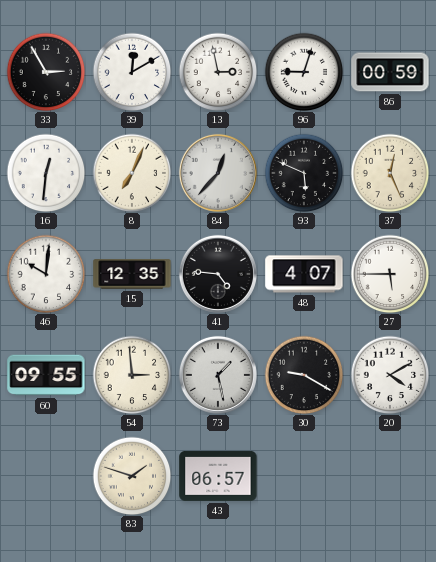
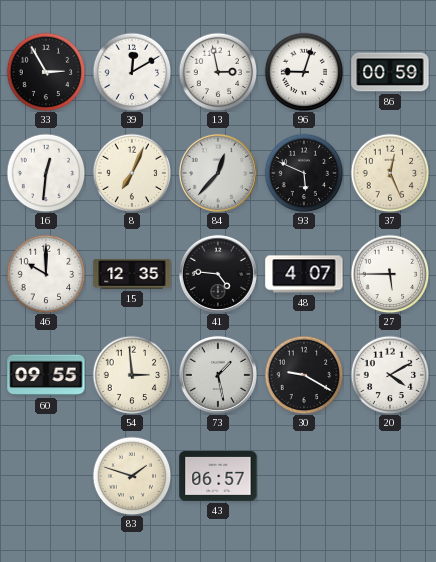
46: 10:01 -> 10:00 (46, 274)
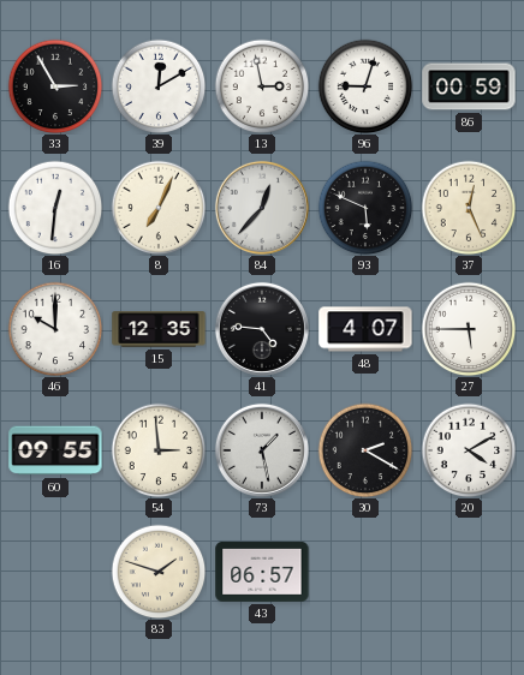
30: 9:20 -> 2:20 (365, 450)
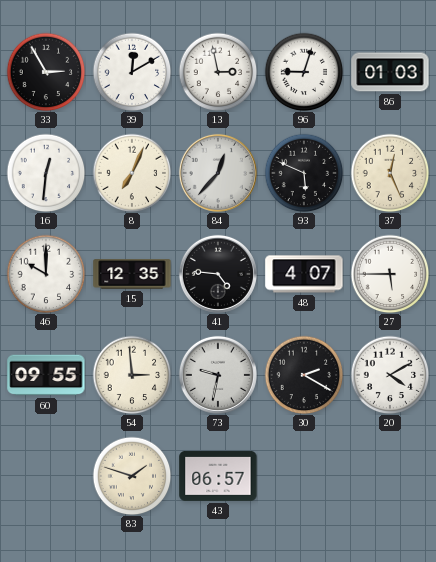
86: 00:59 -> 01:03 (390, 72)
73: 1:28 -> 9:32 (218, 375)
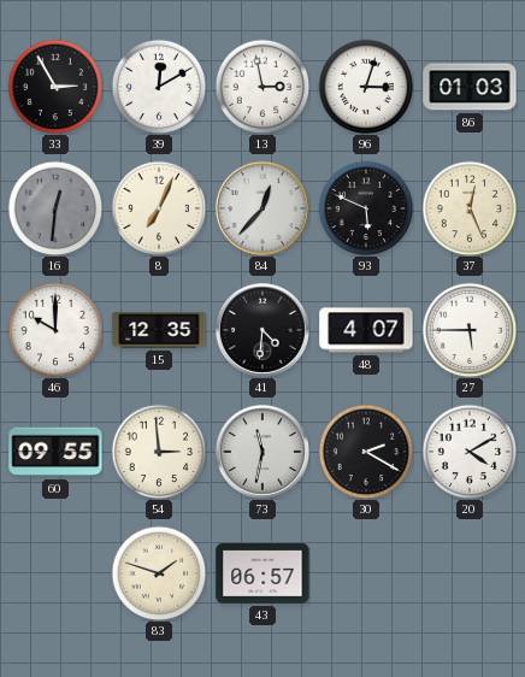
96: 9:03 -> 3:03 (366, 87)
16 dial: white -> grey (55, 208)
41: 4:46 -> 4:31 (262, 330)
73: 9:32 -> 11:32 (262, 452)
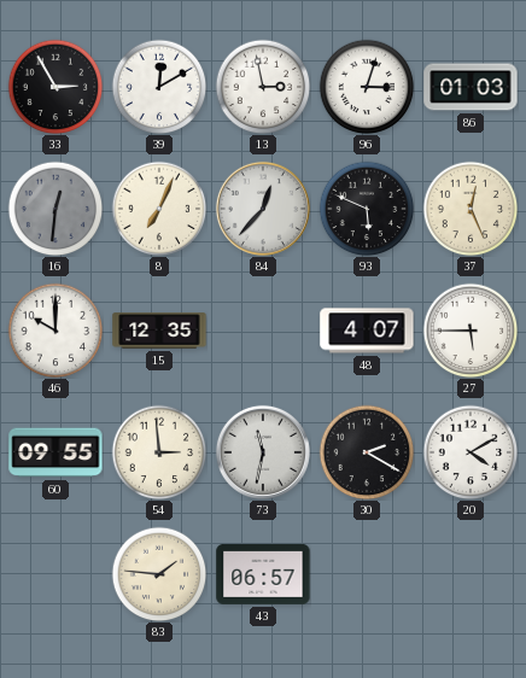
41: 4:31 -> none (262, 330)
83: 1:48 -> 1:46 (159, 574)
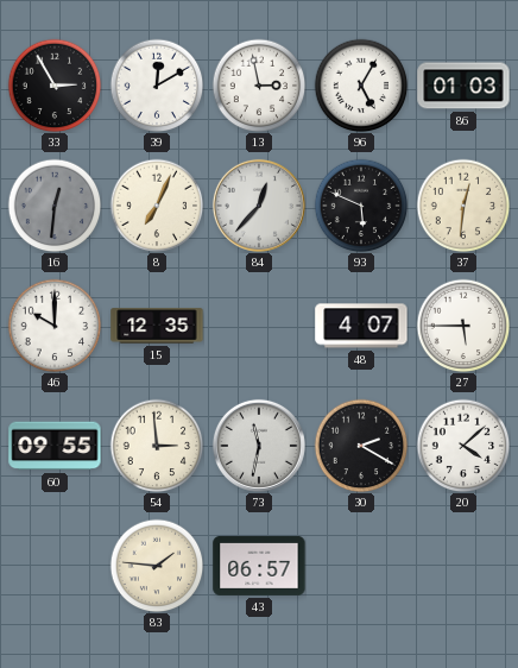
96: 3:03 -> 5:05 (361, 86)
37: 12:26 -> 12:31 (463, 206)
20: 4:10 -> 4:08 (463, 446)
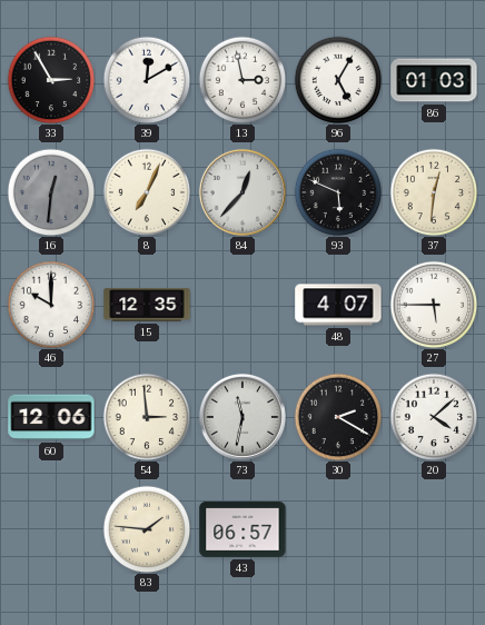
60: 09:55 -> 12:06 (51, 417)
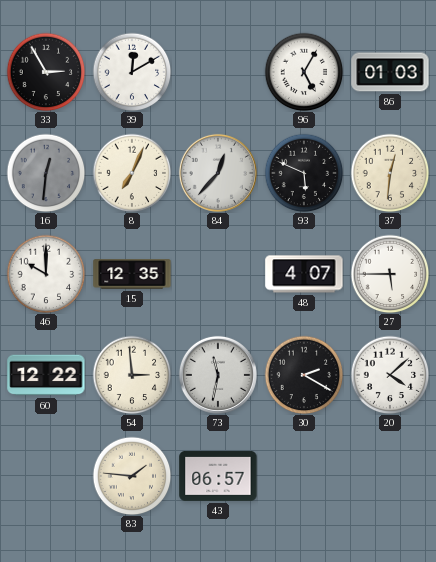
13: 2:58 -> none (242, 80)
60: 12:06 -> 12:22 (46, 375)
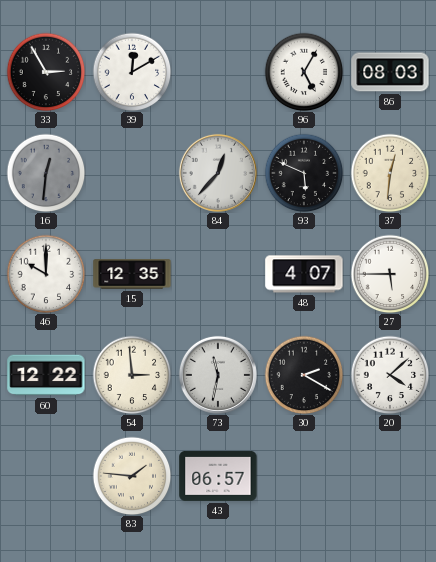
86: 01:03 -> 08:03 (390, 72)
8: 7:04 -> none (132, 173)
